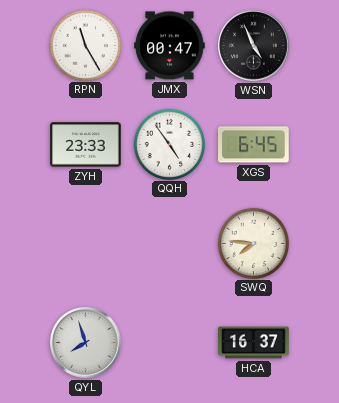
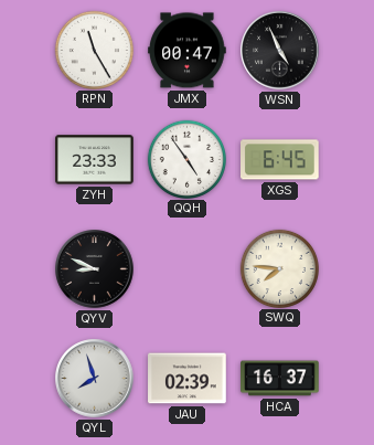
QYV: none -> 8:49 (95, 269)
JAU: none -> 02:39 (188, 379)
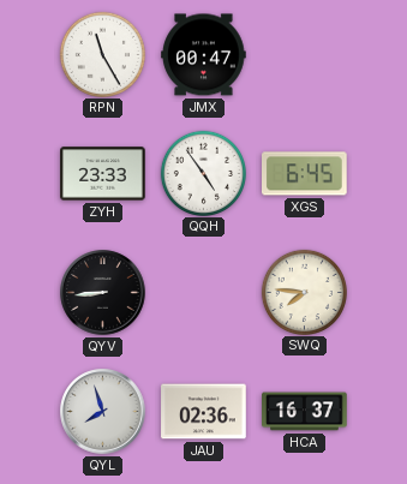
WSN: 4:56 -> none (280, 51)
QYV: 8:49 -> 8:44 (103, 293)
JAU: 02:39 -> 02:36 (204, 412)
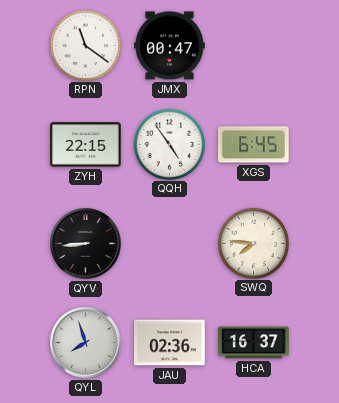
RPN: 11:25 -> 11:21 (85, 45)
ZYH: 23:33 -> 22:15 (86, 145)
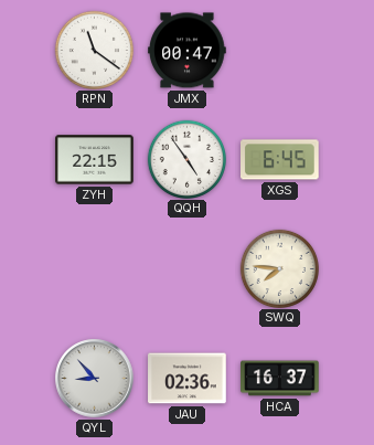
QYV: 8:44 -> none (86, 244)
QYL: 7:57 -> 8:53 (95, 379)
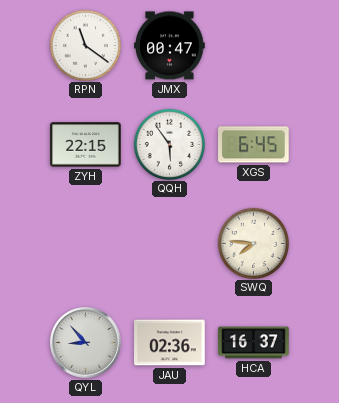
QQH: 4:54 -> 5:54 (169, 144)
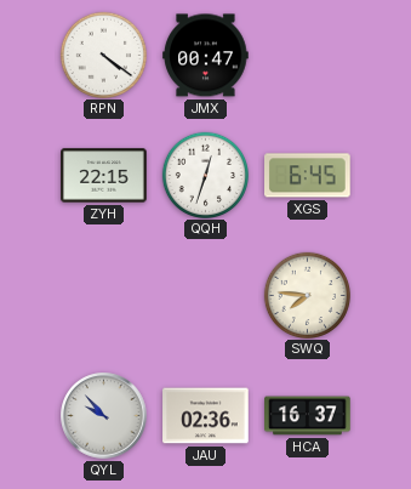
RPN: 11:21 -> 4:21 (103, 55)
QQH: 5:54 -> 12:33 (205, 175)
QYL: 8:53 -> 9:53 (104, 416)
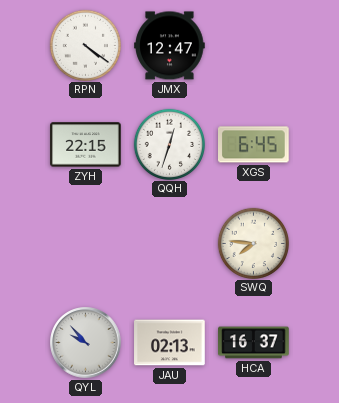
JMX: 00:47 -> 12:47 (170, 46)
JAU: 02:36 -> 02:13 (170, 343)
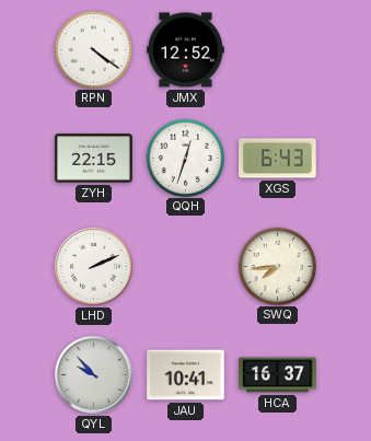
JMX: 12:47 -> 12:52 (186, 50)
XGS: 6:45 -> 6:43 (278, 159)
LHD: none -> 2:11 (94, 267)
SWQ: 7:46 -> 7:44 (277, 266)
JAU: 02:13 -> 10:41 (186, 375)
